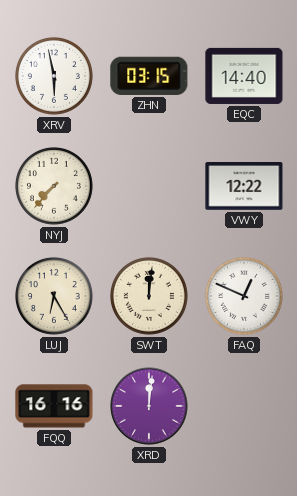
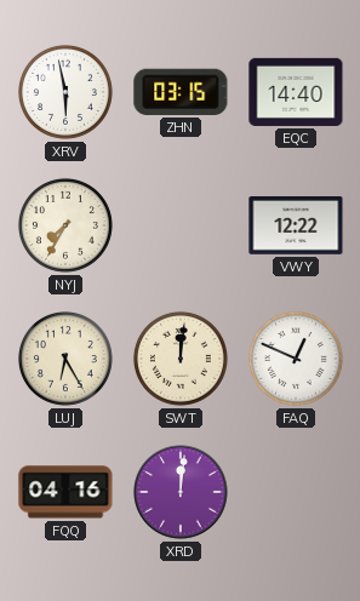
NYJ: 7:37 -> 7:35 (65, 225)
FQQ: 16:16 -> 04:16 (65, 492)
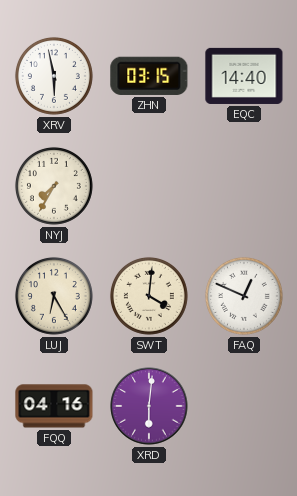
VWY: 12:22 -> none (296, 227)
SWT: 12:01 -> 4:01 (149, 296)
XRD: 12:01 -> 6:01 (149, 406)
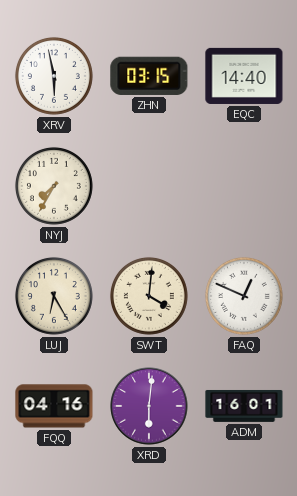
ADM: none -> 16:01 (244, 406)
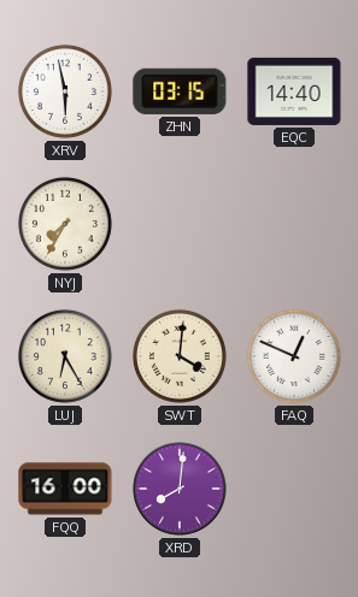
FQQ: 04:16 -> 16:00 (65, 489)
XRD: 6:01 -> 8:01 (180, 489)
ADM: 16:01 -> none (244, 406)
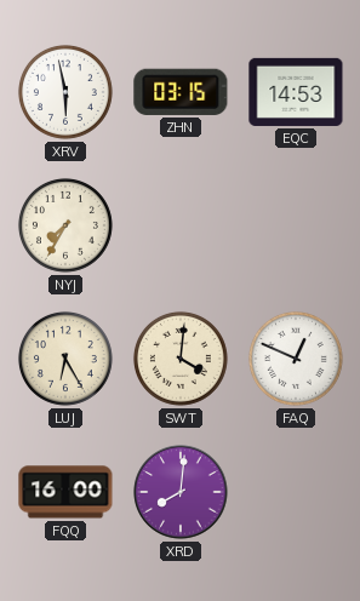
EQC: 14:40 -> 14:53 (296, 92)
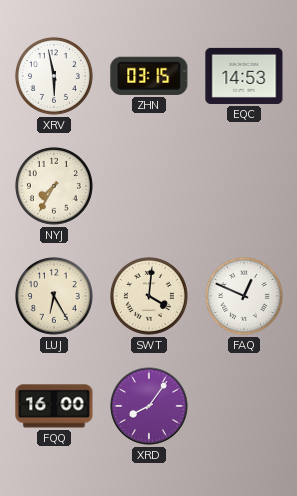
XRD: 8:01 -> 8:06 (149, 406)
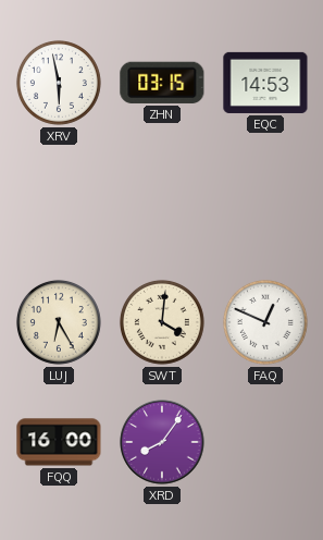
NYJ: 7:35 -> none (54, 186)
